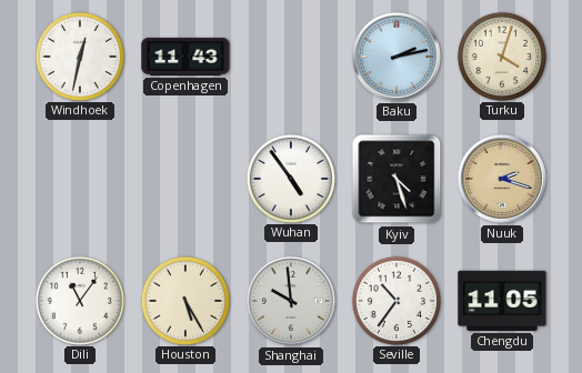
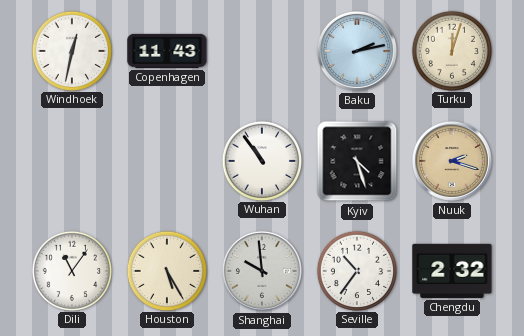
Turku: 4:03 -> 12:03 (451, 50)
Wuhan: 4:54 -> 10:54 (261, 160)
Chengdu: 11:05 -> 2:32 (452, 271)
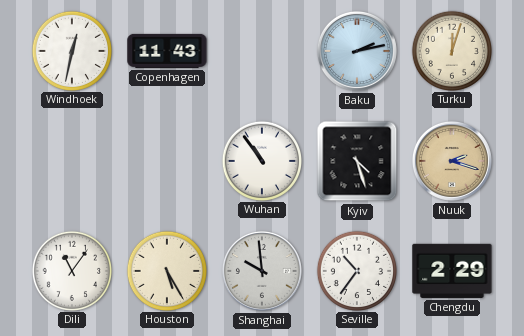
Chengdu: 2:32 -> 2:29 (452, 271)
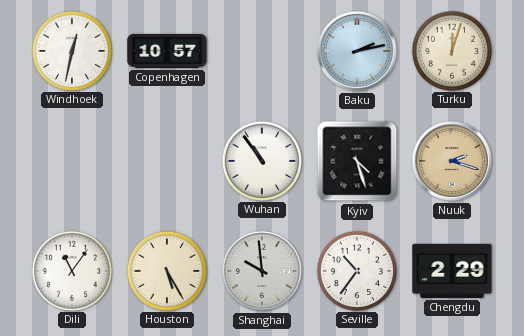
Copenhagen: 11:43 -> 10:57 (167, 51)
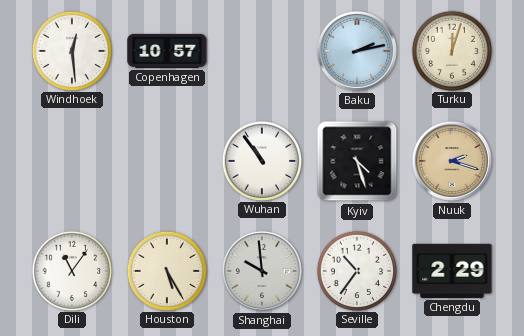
Windhoek: 12:32 -> 12:29 (71, 50)
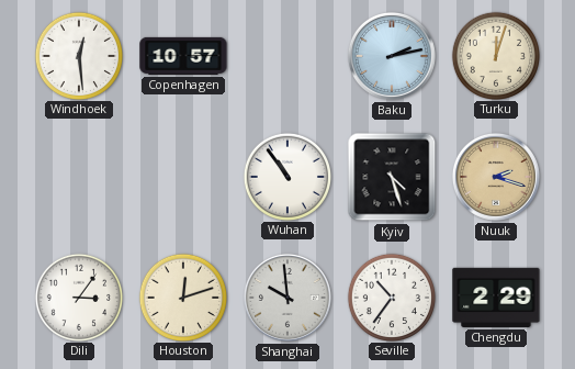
Dili: 11:06 -> 3:06 (78, 297)
Houston: 5:25 -> 12:12 (182, 297)
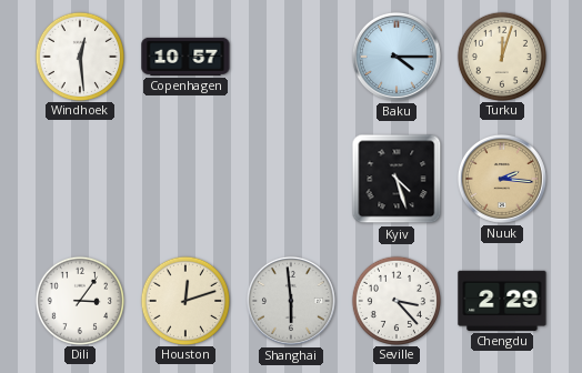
Baku: 2:13 -> 4:15 (397, 57)
Wuhan: 10:54 -> none (286, 176)
Nuuk: 2:18 -> 2:16 (502, 179)
Shanghai: 9:59 -> 5:59 (291, 301)
Seville: 10:36 -> 3:23 (395, 300)
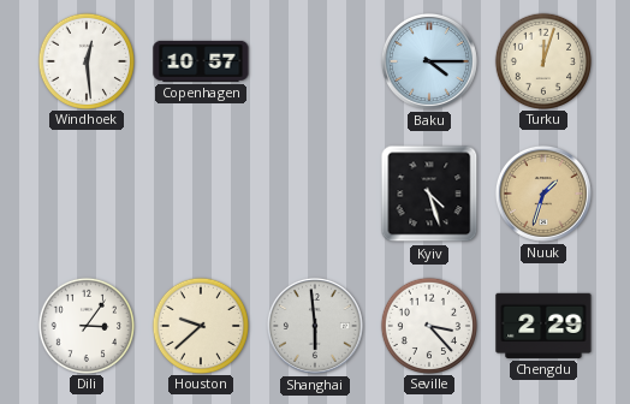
Nuuk: 2:16 -> 1:33 (543, 194)
Houston: 12:12 -> 9:38 (200, 325)
